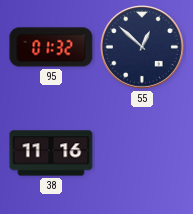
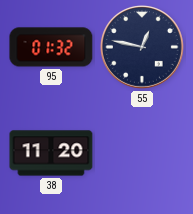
55: 12:52 -> 12:47 (142, 47)
38: 11:16 -> 11:20 (51, 153)
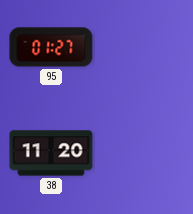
95: 01:32 -> 01:27 (51, 47)
55: 12:47 -> none (142, 47)
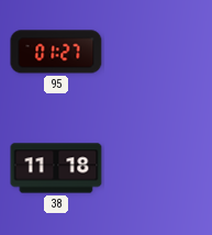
38: 11:20 -> 11:18 (56, 168)
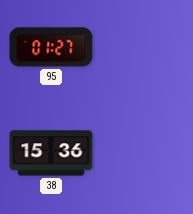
38: 11:18 -> 15:36 (51, 153)
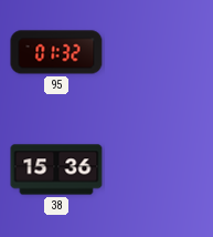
95: 01:27 -> 01:32 (56, 52)
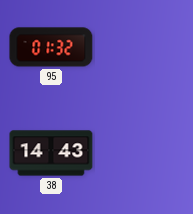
38: 15:36 -> 14:43 (51, 153)
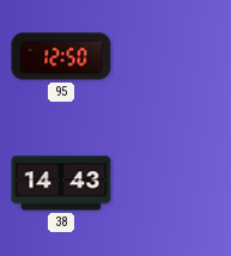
95: 01:32 -> 12:50 (61, 56)
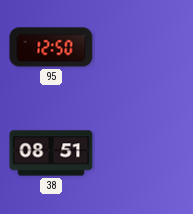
38: 14:43 -> 08:51 (51, 153)
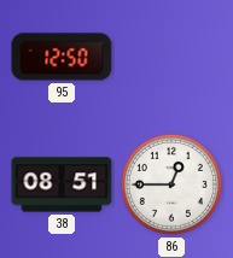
86: none -> 12:45 (171, 184)
